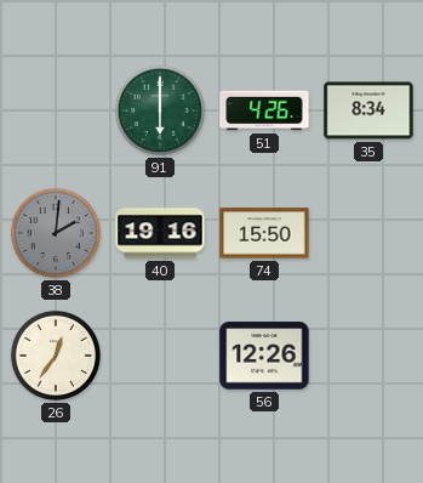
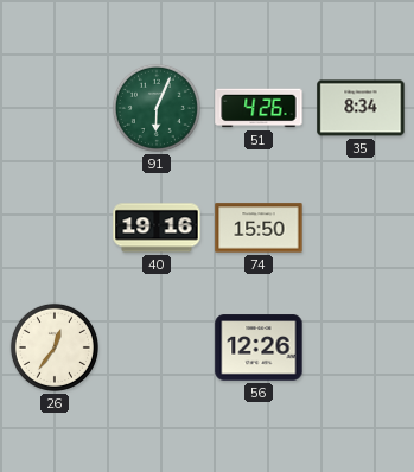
91: 6:00 -> 6:04 (157, 108)
38: 2:01 -> none (56, 233)
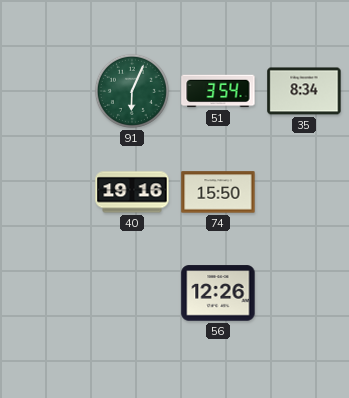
51: 4:26 -> 3:54 (218, 91)
26: 12:36 -> none (55, 347)
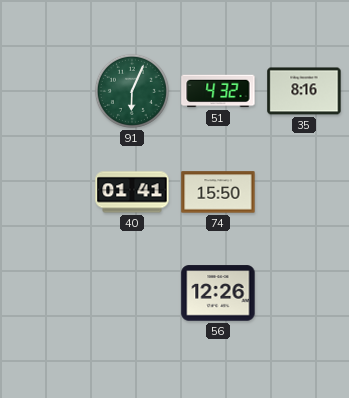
51: 3:54 -> 4:32 (218, 91)
35: 8:34 -> 8:16 (304, 91)
40: 19:16 -> 01:41 (132, 192)
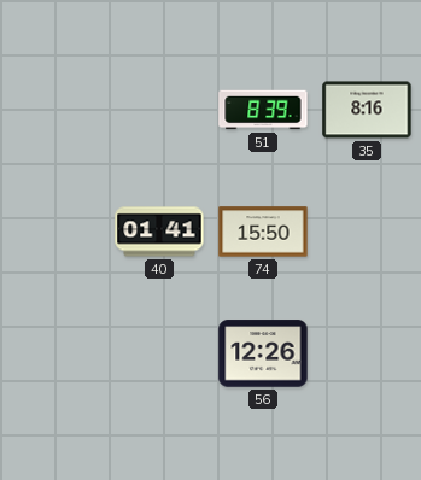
91: 6:04 -> none (132, 91)
51: 4:32 -> 8:39 (263, 110)
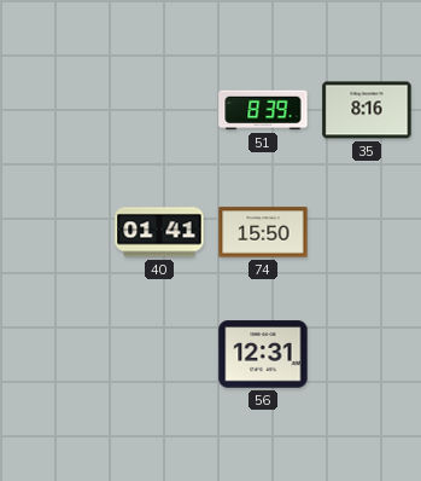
56: 12:26 -> 12:31 (263, 354)
